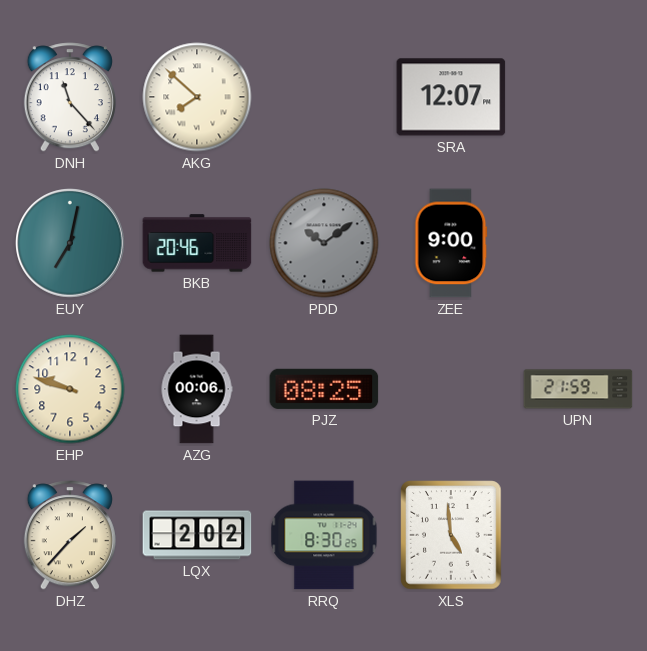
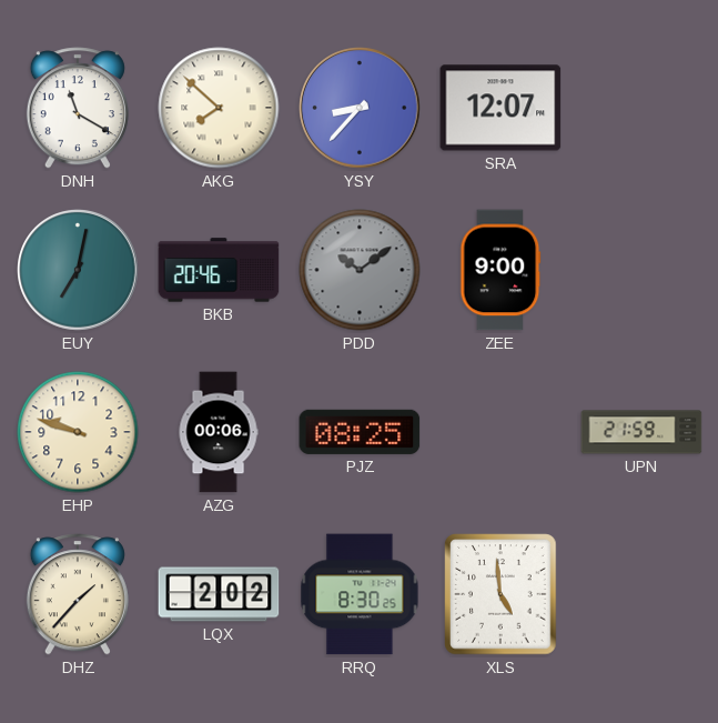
DNH: 11:23 -> 11:20 (78, 108)
YSY: none -> 8:37 (360, 108)
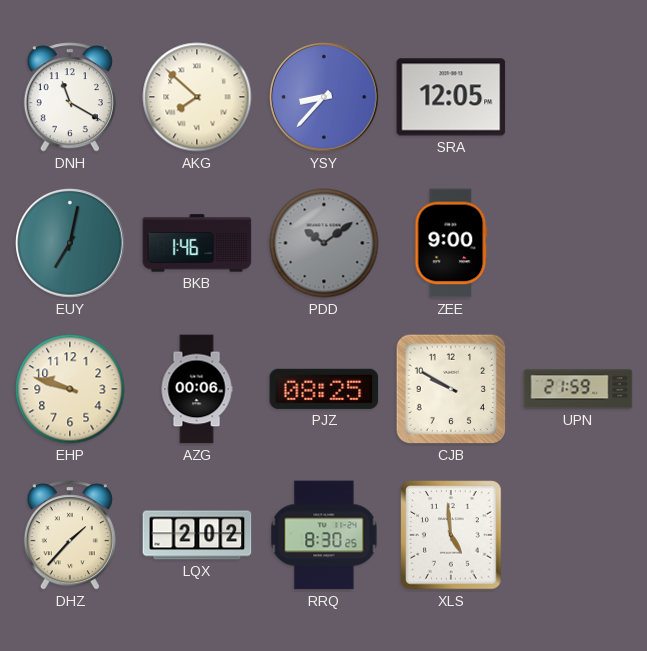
SRA: 12:07 -> 12:05 (451, 97)
BKB: 20:46 -> 1:46 (197, 243)
CJB: none -> 9:50 (451, 389)
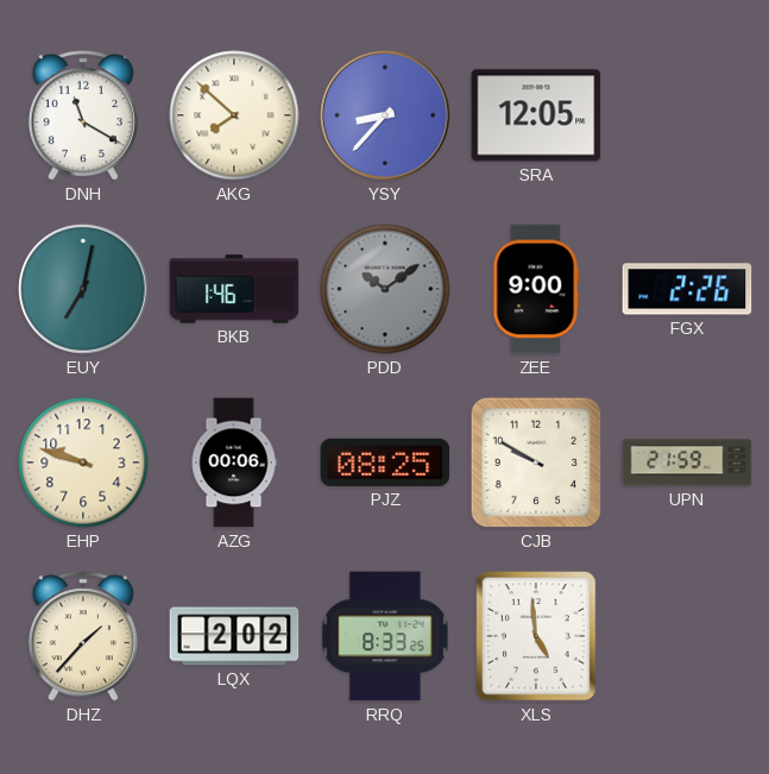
FGX: none -> 2:26 (687, 289)
RRQ: 8:30 -> 8:33 (385, 636)
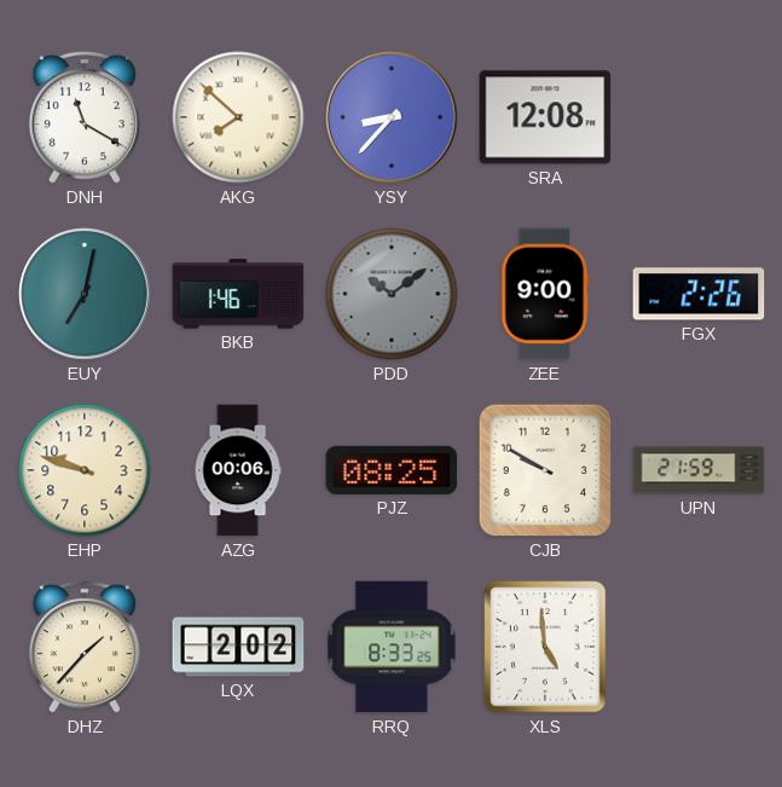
SRA: 12:05 -> 12:08 (545, 117)
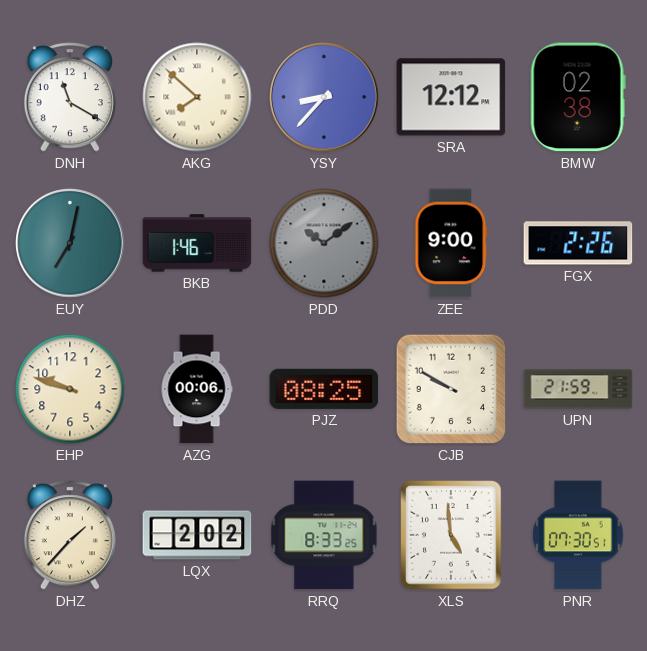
SRA: 12:08 -> 12:12 (451, 97)
BMW: none -> 02:38 (578, 97)
PNR: none -> 07:30 (578, 535)
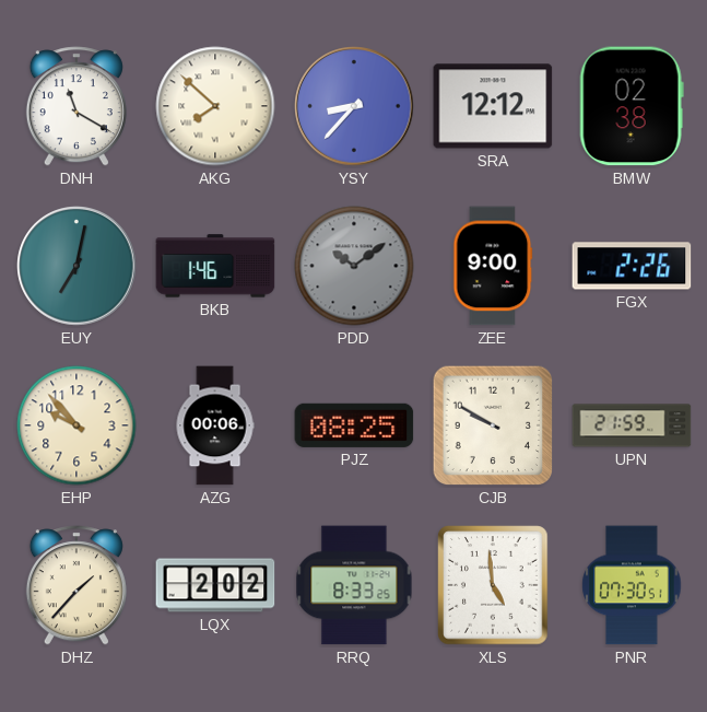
EHP: 9:48 -> 9:53 (76, 425)
